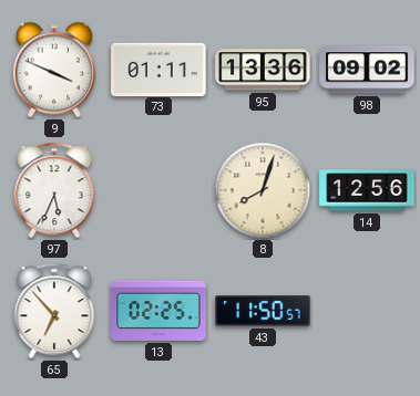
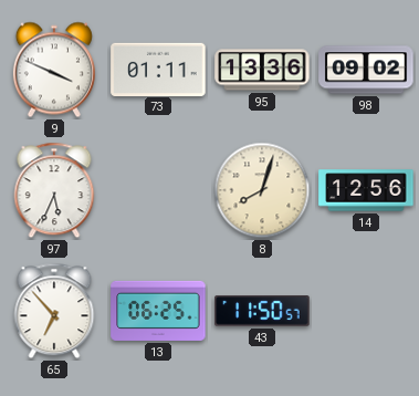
13: 02:25 -> 06:25 (158, 311)
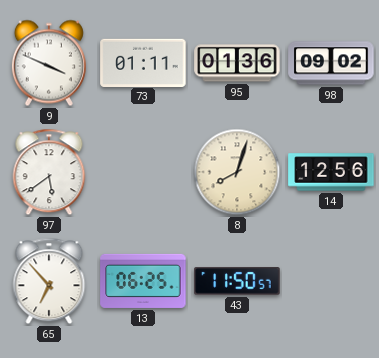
95: 13:36 -> 01:36 (237, 63)
97: 5:34 -> 5:39 (49, 172)
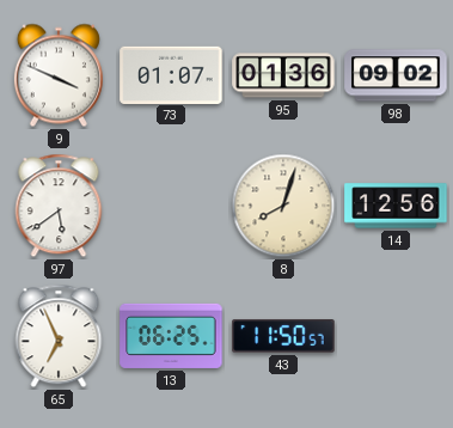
73: 01:11 -> 01:07 (171, 74)
65: 6:53 -> 6:56 (59, 336)
